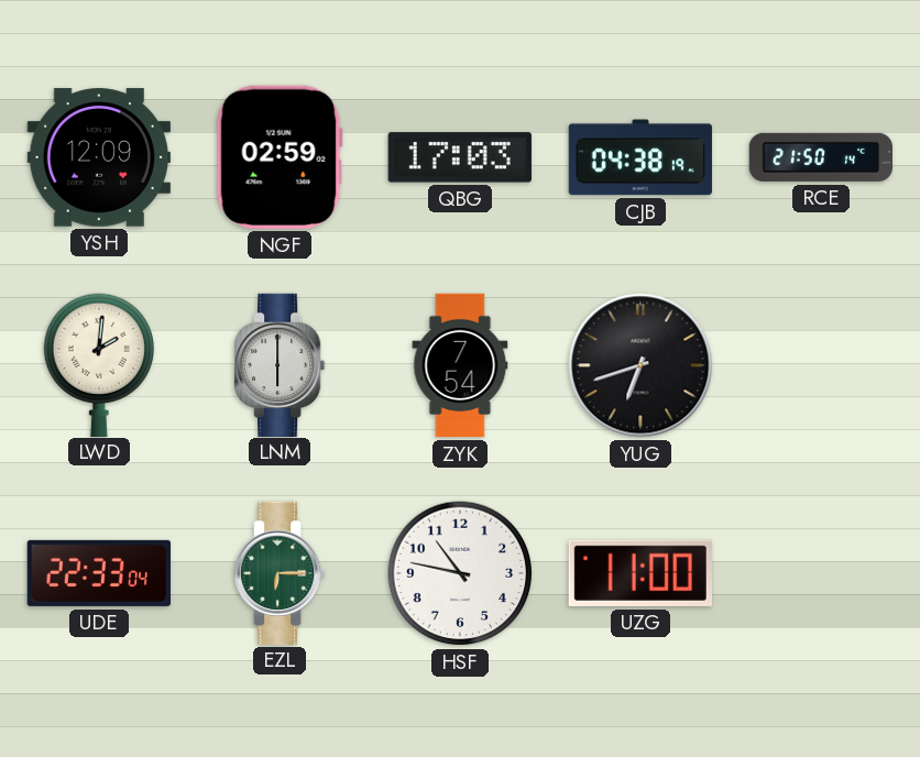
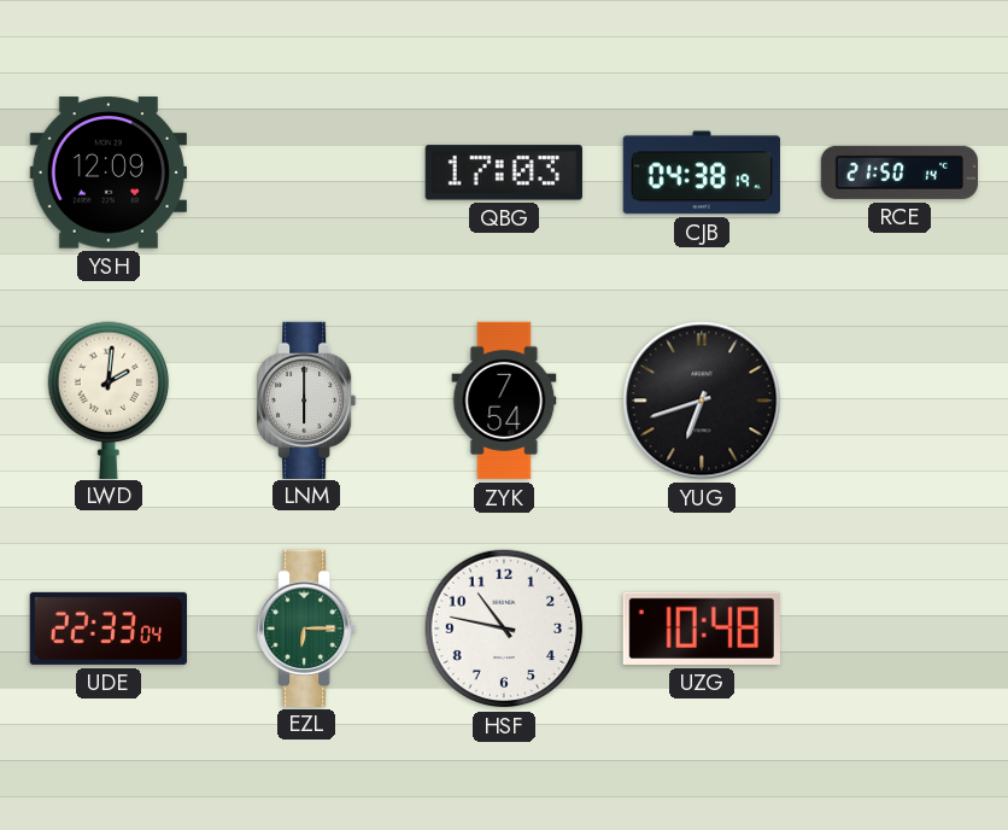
NGF: 02:59 -> none (280, 157)
UZG: 11:00 -> 10:48 (702, 629)
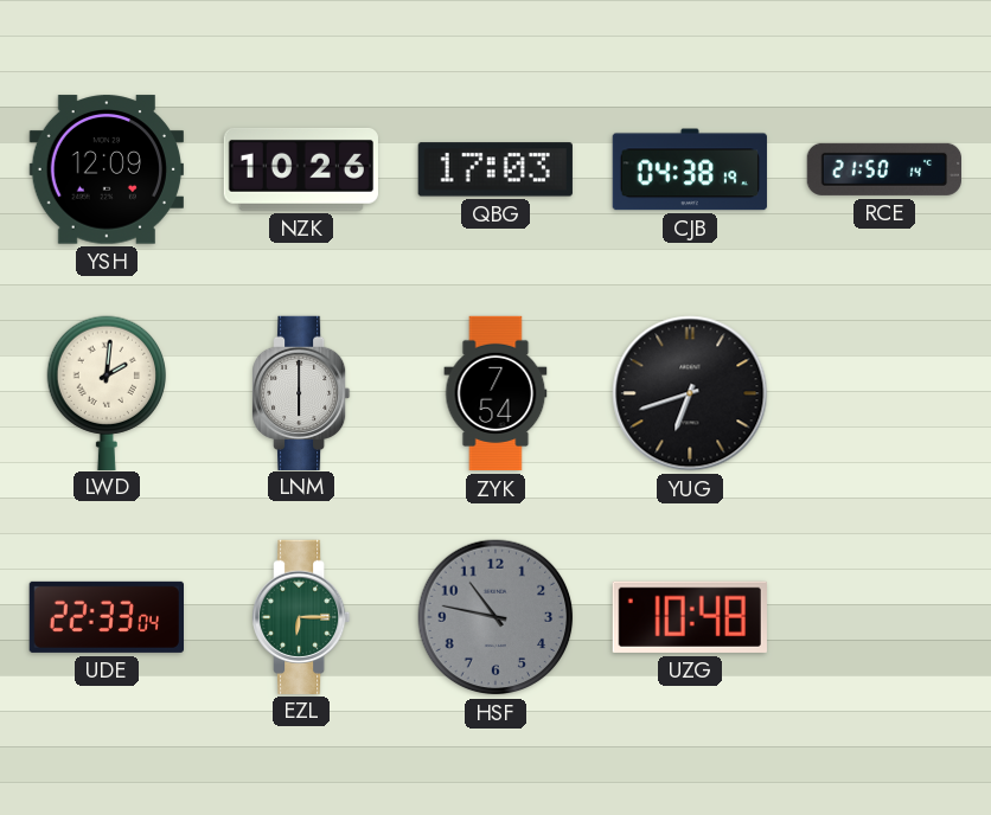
NZK: none -> 10:26 (301, 169)
HSF dial: white -> grey (495, 617)
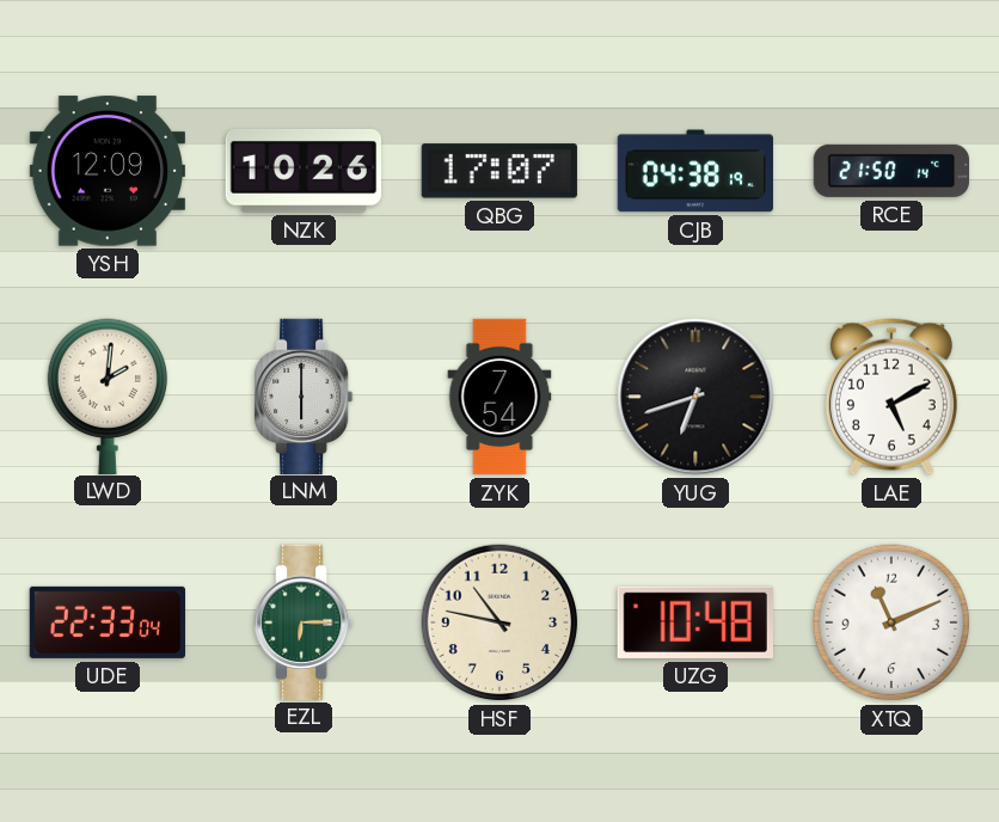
QBG: 17:03 -> 17:07 (499, 171)
LAE: none -> 5:10 (891, 397)
HSF dial: grey -> cream (499, 622)
XTQ: none -> 11:11 (891, 622)
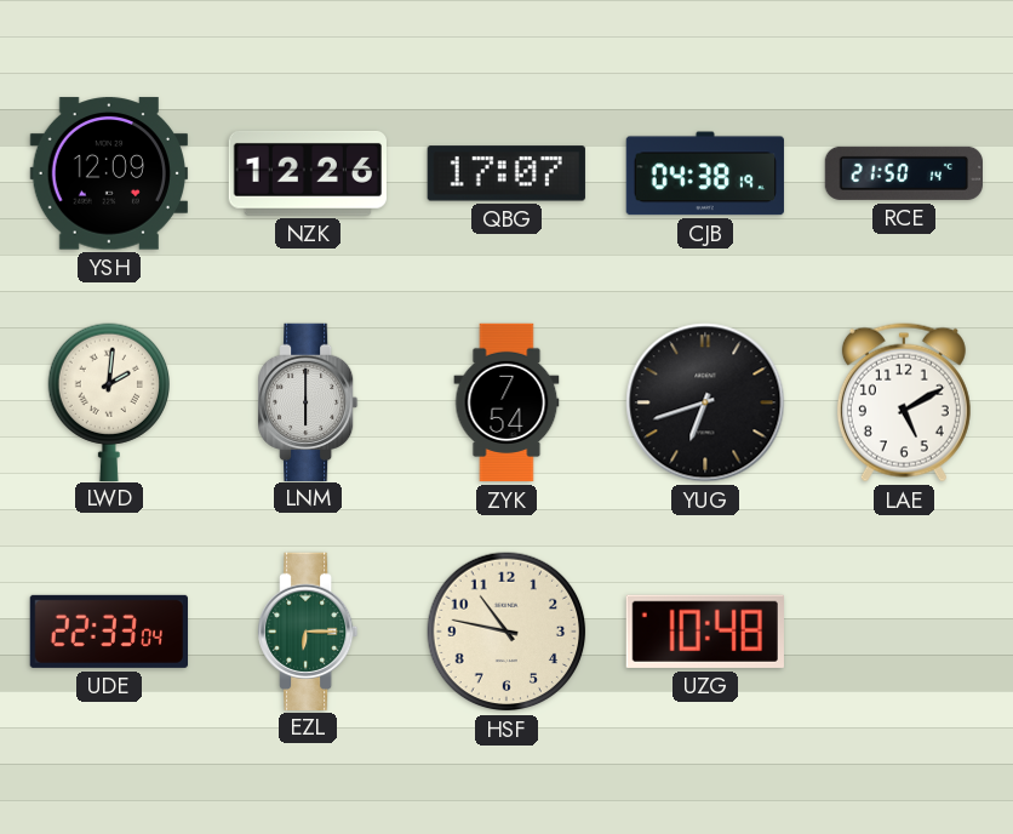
NZK: 10:26 -> 12:26 (308, 173)
XTQ: 11:11 -> none (891, 622)
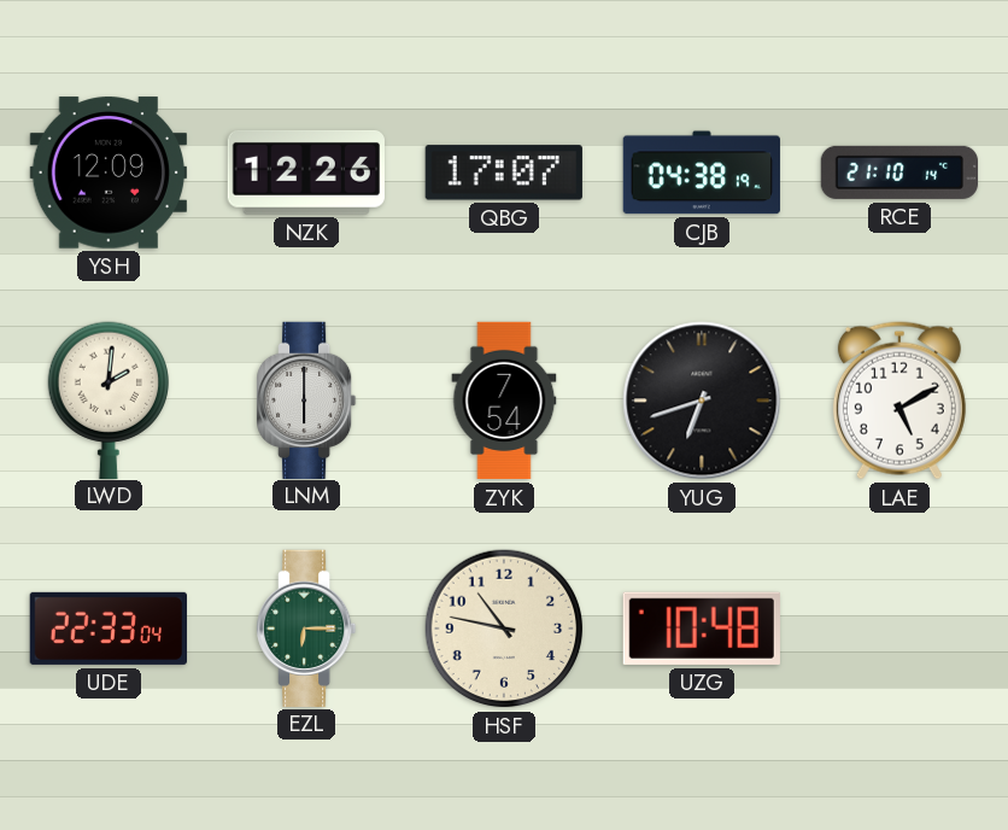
RCE: 21:50 -> 21:10 (898, 173)
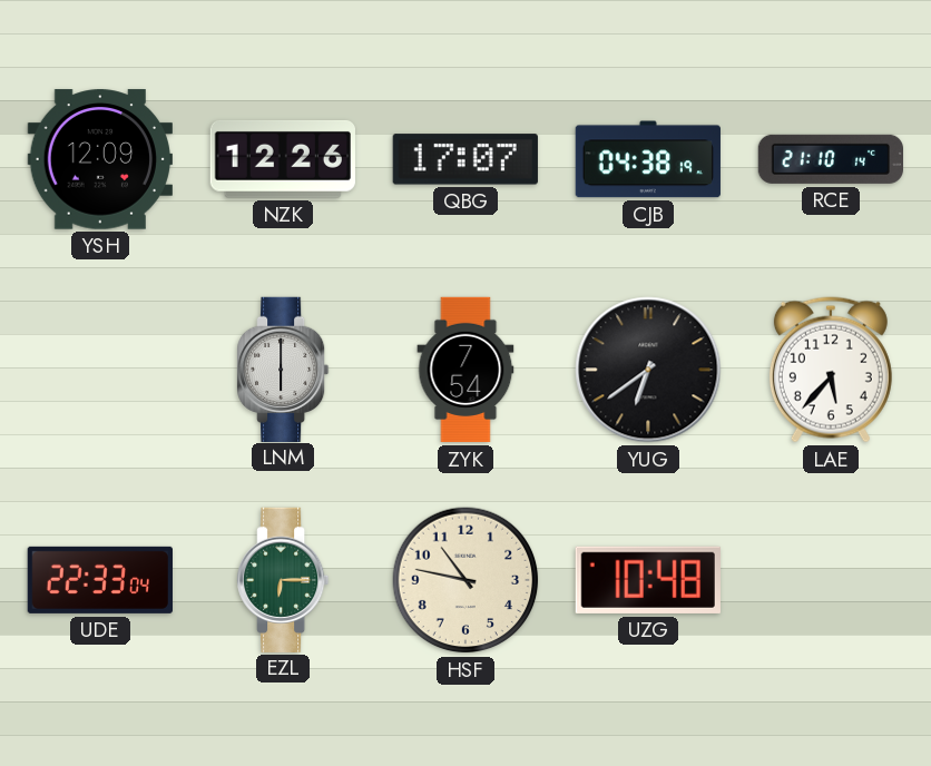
LWD: 2:01 -> none (107, 399)
YUG: 6:42 -> 6:39 (648, 370)
LAE: 5:10 -> 5:37 (831, 370)
